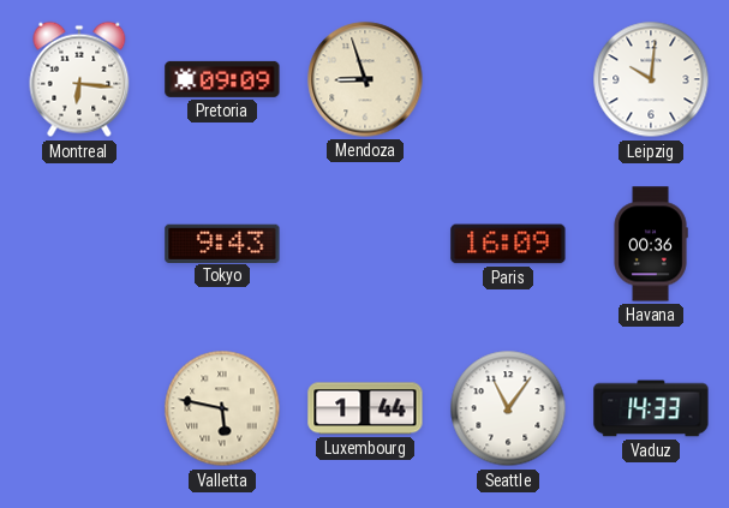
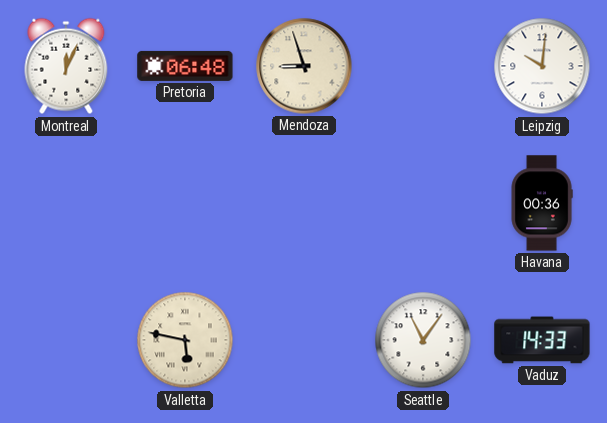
Montreal: 6:16 -> 12:04 (66, 66)
Pretoria: 09:09 -> 06:48 (185, 66)
Tokyo: 9:43 -> none (222, 243)
Paris: 16:09 -> none (508, 244)
Luxembourg: 1:44 -> none (365, 408)
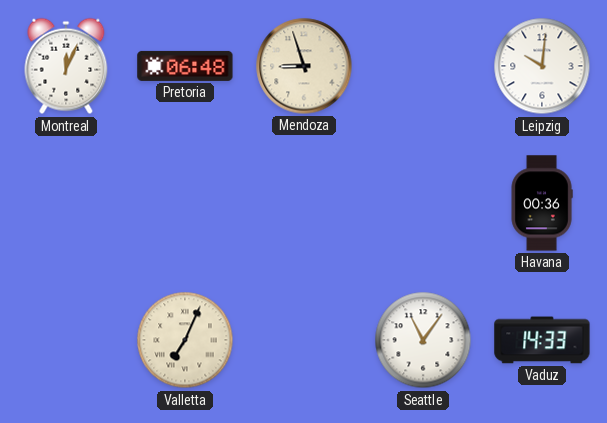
Valletta: 5:47 -> 7:04 (185, 340)
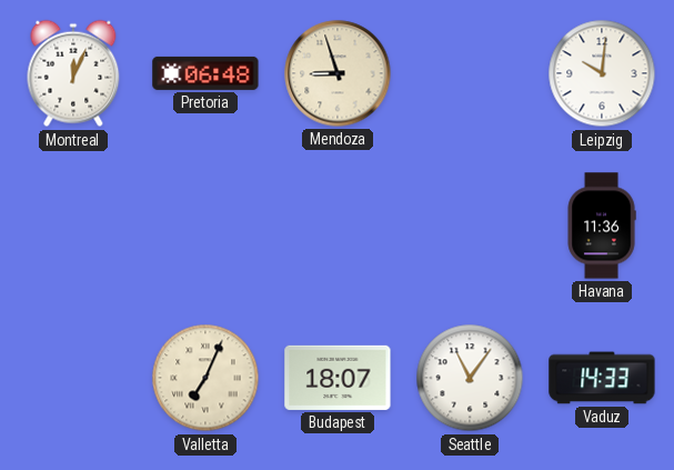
Havana: 00:36 -> 11:36 (602, 226)
Budapest: none -> 18:07 (338, 378)
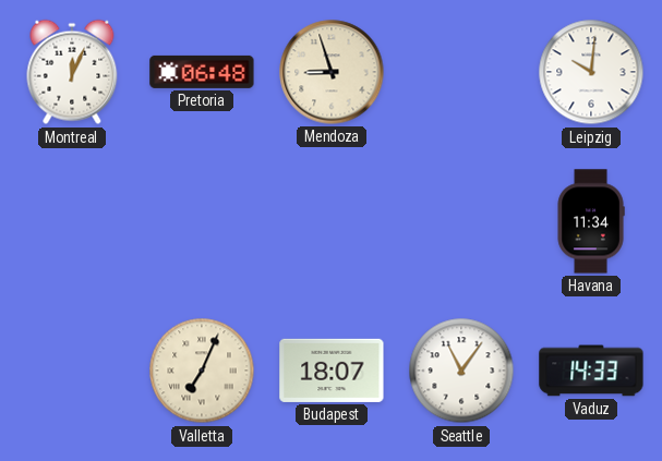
Havana: 11:36 -> 11:34 (591, 221)
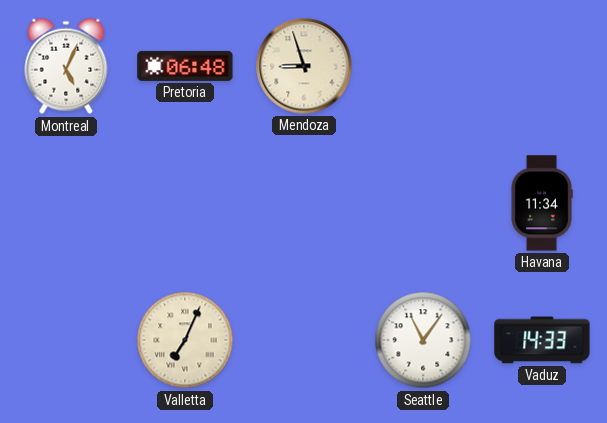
Montreal: 12:04 -> 5:04 (66, 66)
Leipzig: 10:01 -> none (591, 72)
Budapest: 18:07 -> none (332, 371)
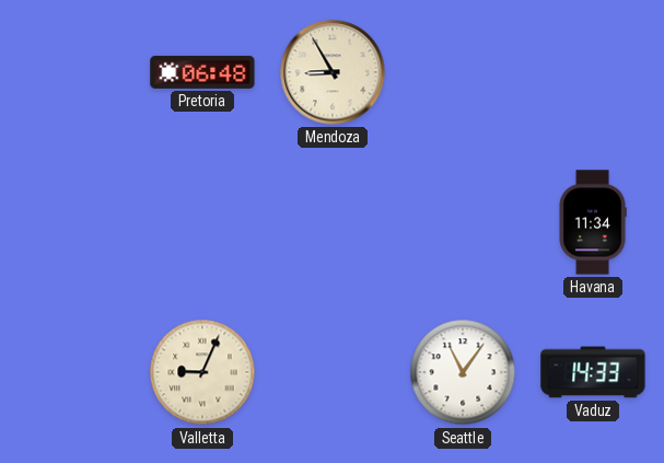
Montreal: 5:04 -> none (66, 66)
Mendoza: 8:57 -> 8:55 (333, 72)
Valletta: 7:04 -> 9:04 (202, 372)
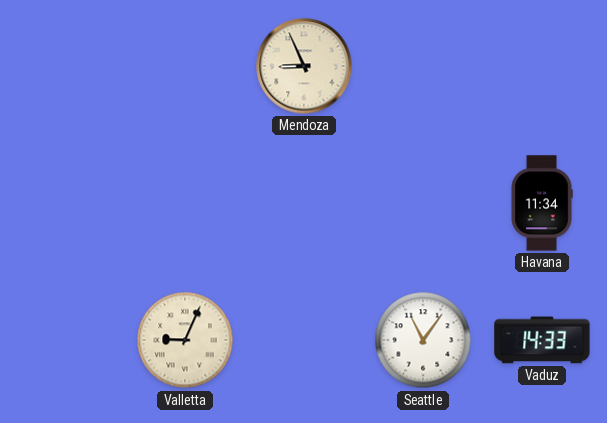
Pretoria: 06:48 -> none (202, 72)
Mendoza: 8:55 -> 8:56 (304, 66)
